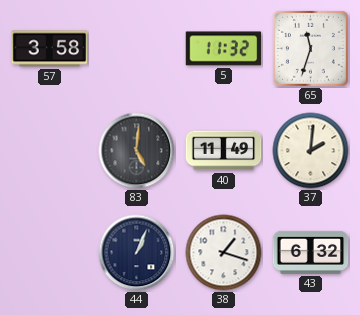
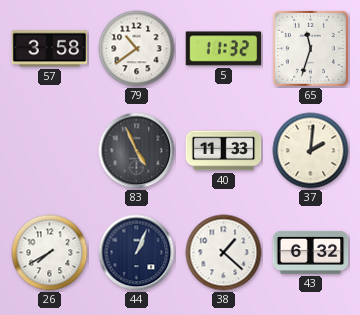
79: none -> 10:39 (137, 49)
83: 5:01 -> 4:56 (137, 151)
40: 11:49 -> 11:33 (224, 151)
26: none -> 7:40 (50, 253)
38: 1:18 -> 1:22 (224, 253)
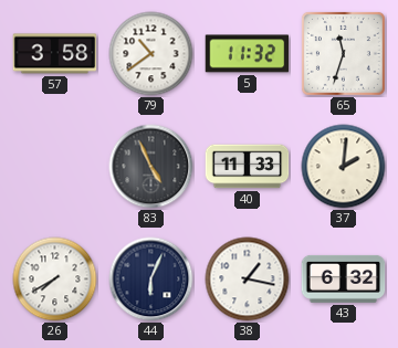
44: 1:04 -> 6:04 (151, 280)
38: 1:22 -> 1:17 (248, 280)
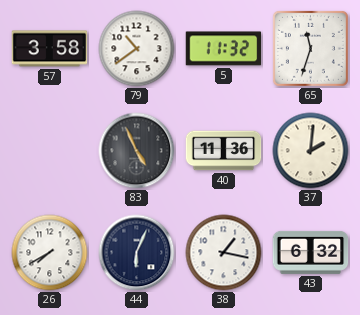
40: 11:33 -> 11:36 (224, 151)
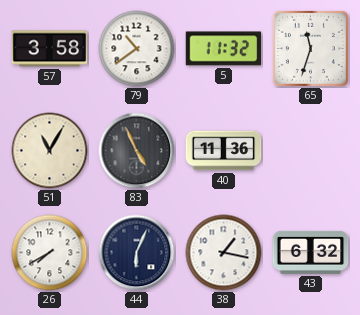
51: none -> 11:05 (50, 151)
37: 2:01 -> none (311, 151)
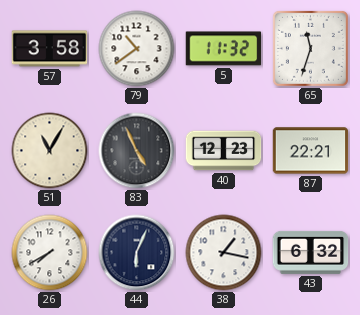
40: 11:36 -> 12:23 (224, 151)
87: none -> 22:21 (311, 151)
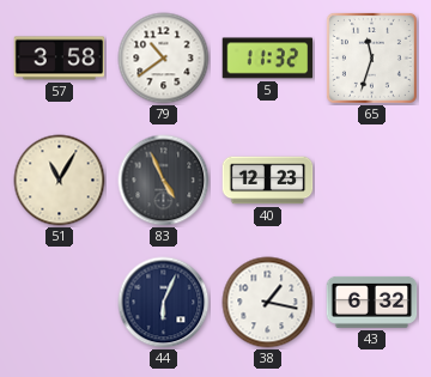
87: 22:21 -> none (311, 151)
26: 7:40 -> none (50, 253)
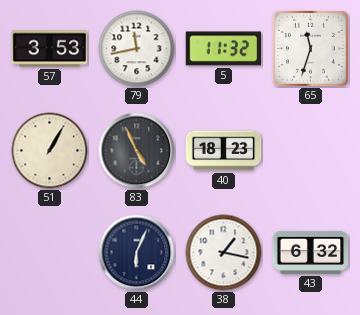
57: 3:58 -> 3:53 (50, 49)
79: 10:39 -> 11:43 (137, 49)
51: 11:05 -> 1:05 (50, 151)
40: 12:23 -> 18:23 (224, 151)
